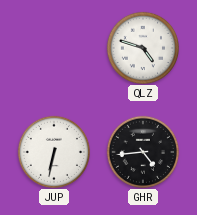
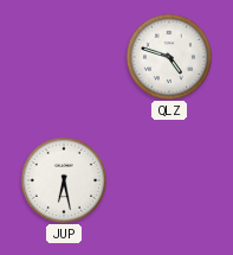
JUP: 6:32 -> 6:28 (63, 179)
GHR: 4:44 -> none (142, 151)
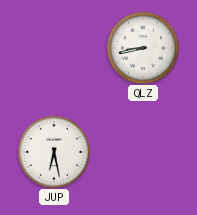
QLZ: 4:48 -> 8:43 (142, 47)
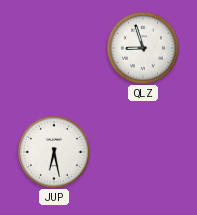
QLZ: 8:43 -> 8:57 (142, 47)
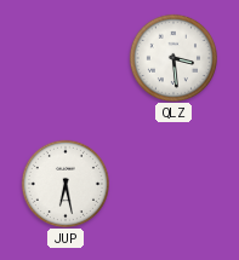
QLZ: 8:57 -> 3:29 (172, 57)
